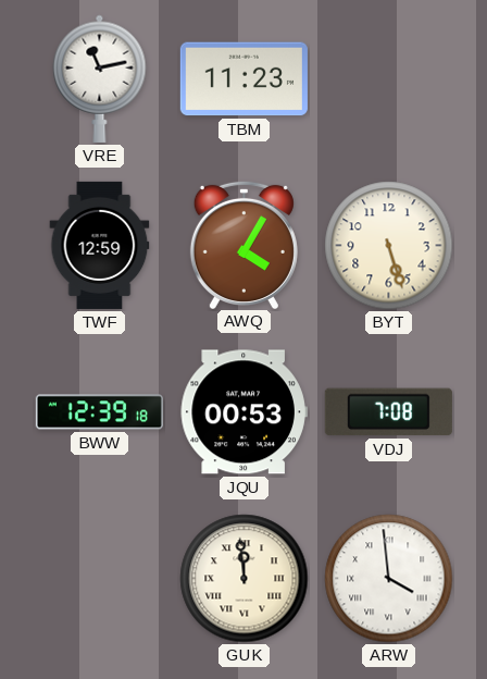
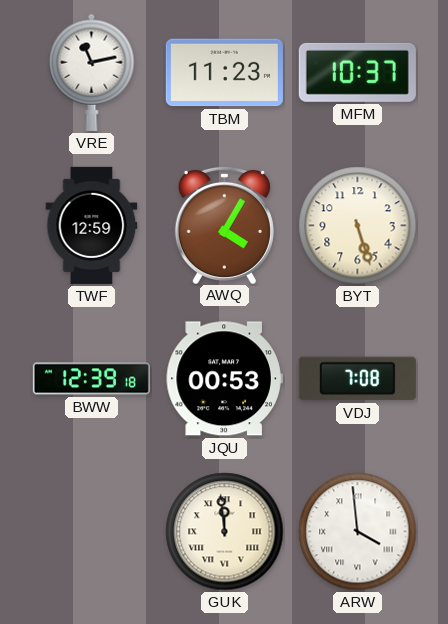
MFM: none -> 10:37 (357, 72)
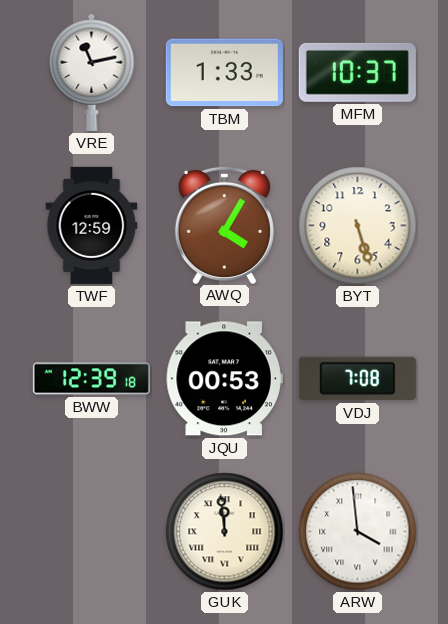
TBM: 11:23 -> 1:33 (224, 73)
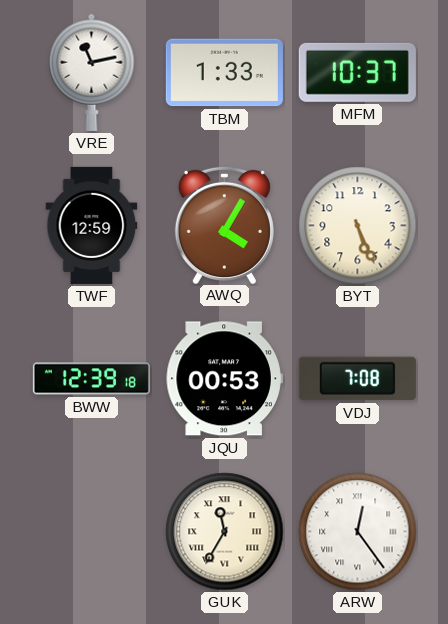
BYT: 5:27 -> 5:26 (358, 226)
GUK: 11:59 -> 11:35 (225, 532)
ARW: 3:59 -> 12:24 (358, 532)
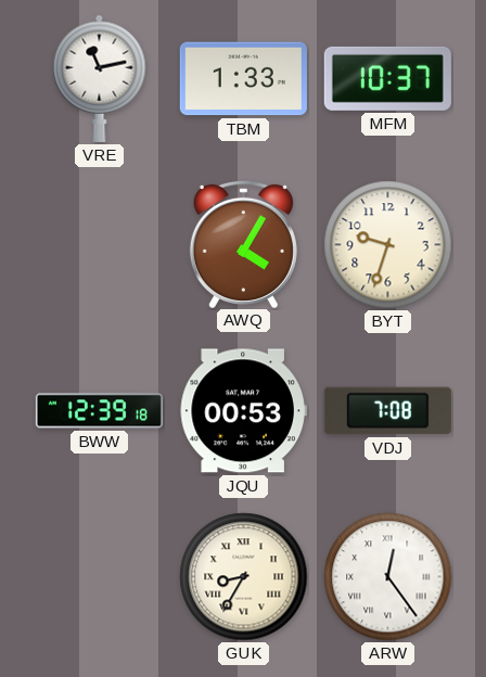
TWF: 12:59 -> none (92, 225)
BYT: 5:26 -> 9:33 (388, 245)
GUK: 11:35 -> 8:35 (244, 577)
